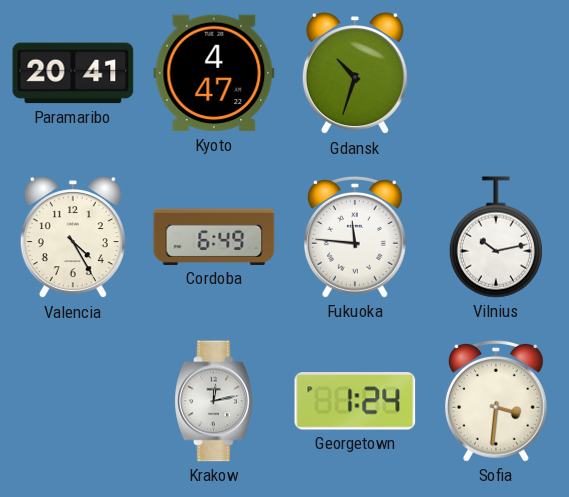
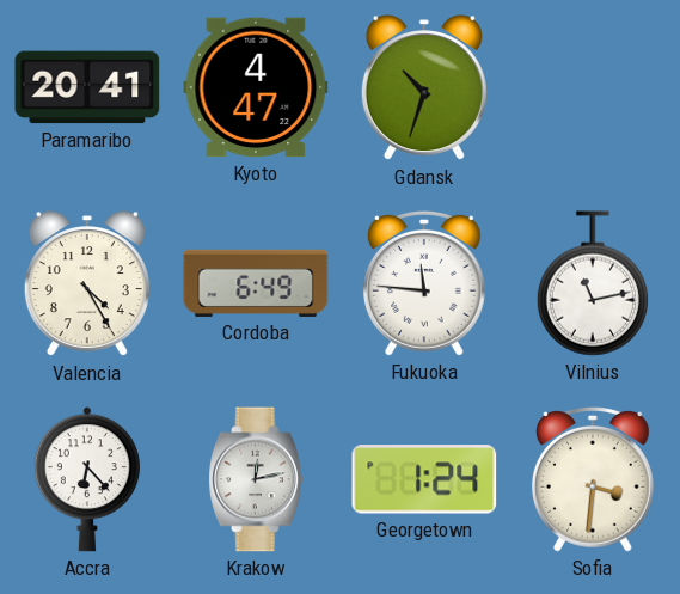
Vilnius: 10:13 -> 11:13 (593, 283)
Accra: none -> 6:23 (87, 479)
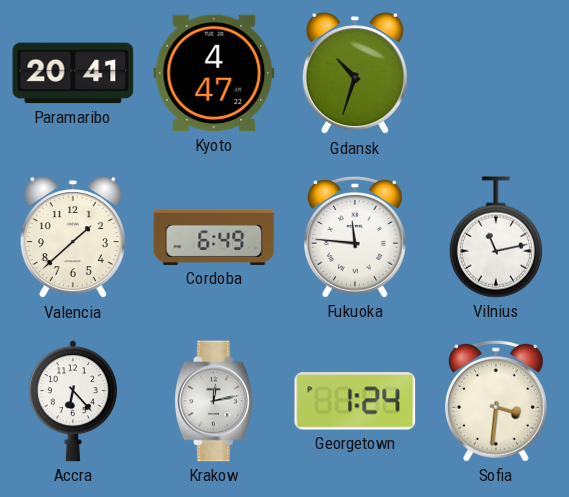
Valencia: 4:25 -> 1:38 (73, 238)
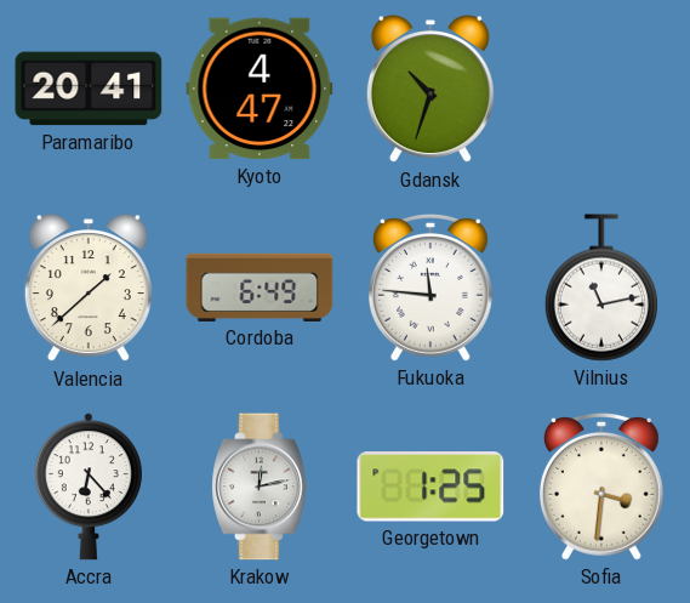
Georgetown: 1:24 -> 1:25 (430, 487)
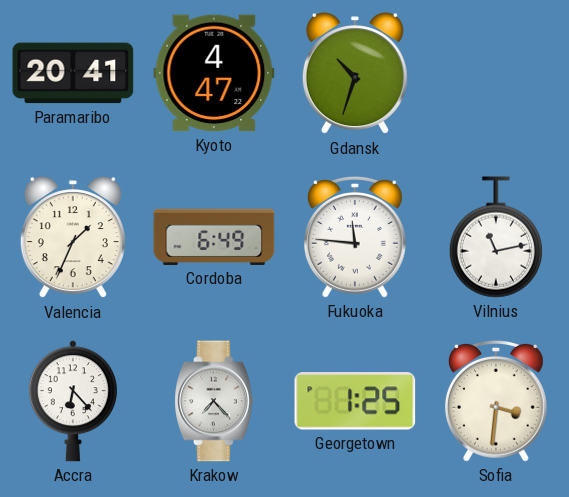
Valencia: 1:38 -> 1:34 (73, 238)
Krakow: 12:13 -> 7:23 (214, 401)
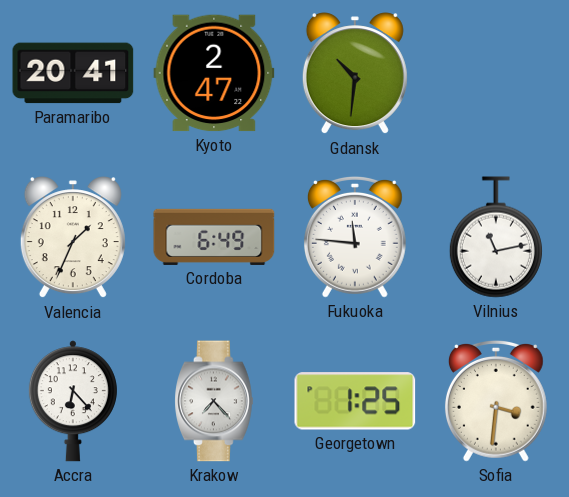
Kyoto: 4:47 -> 2:47 (214, 73)
Gdansk: 10:33 -> 10:31 (355, 74)
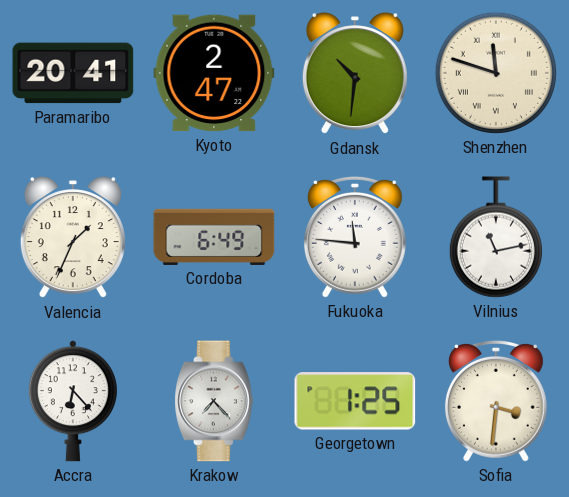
Shenzhen: none -> 11:48 (496, 73)
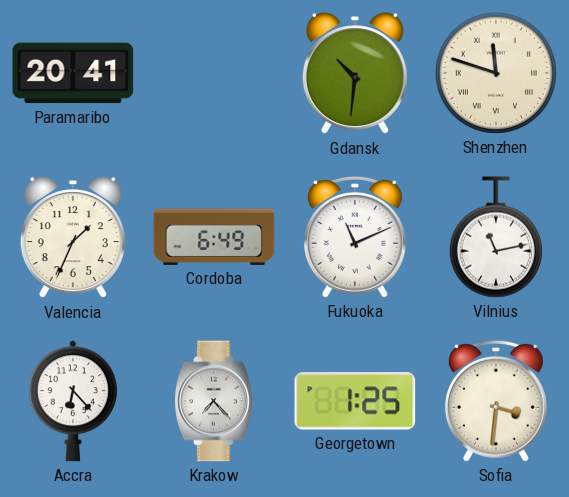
Kyoto: 2:47 -> none (214, 73)
Fukuoka: 11:46 -> 11:11 (355, 237)
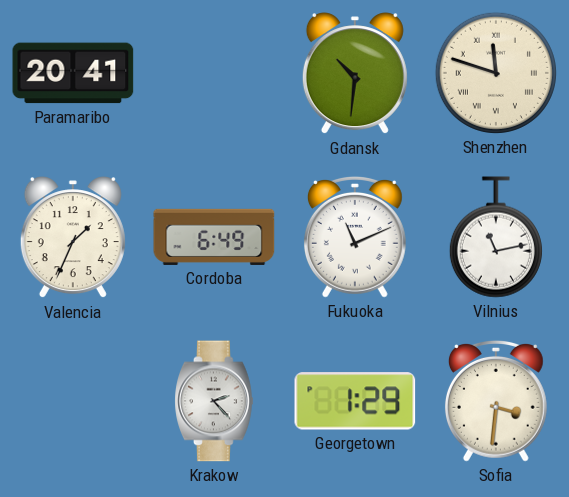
Accra: 6:23 -> none (73, 401)
Krakow: 7:23 -> 2:23 (214, 401)
Georgetown: 1:25 -> 1:29 (355, 401)
